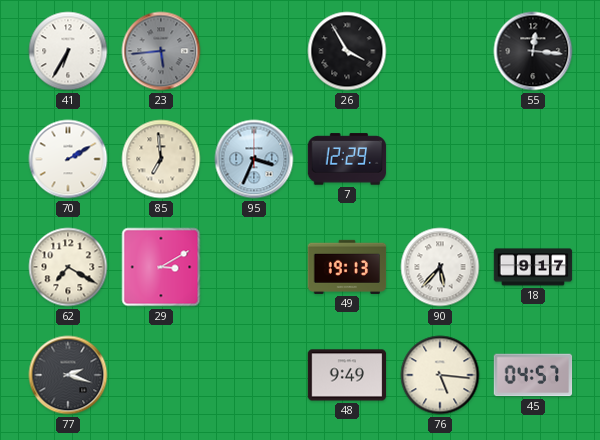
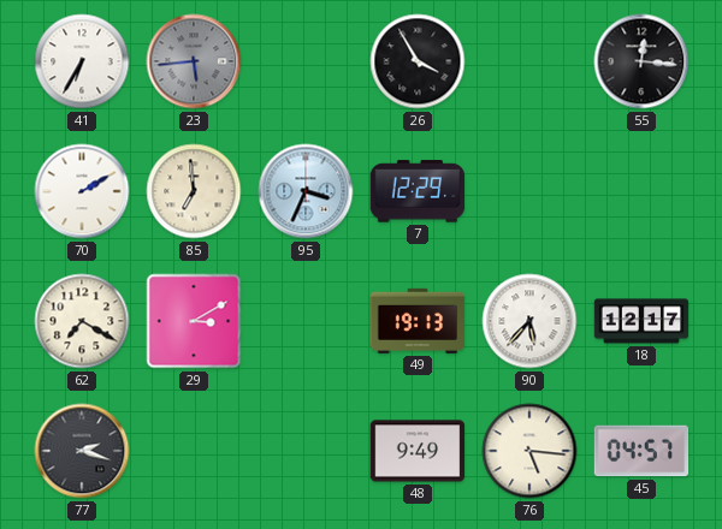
18: 9:17 -> 12:17 (641, 321)
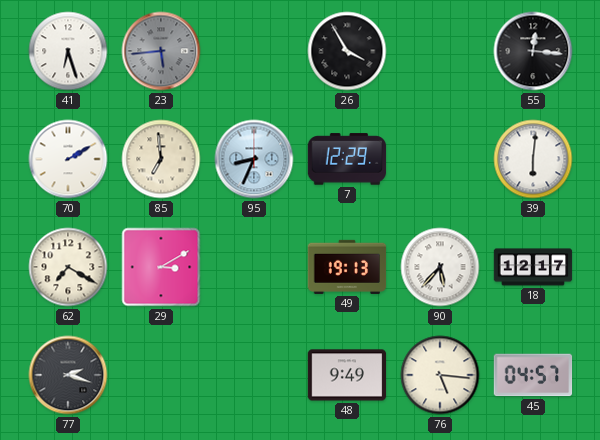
41: 6:35 -> 6:27 (68, 51)
95: 3:34 -> 8:34 (254, 159)
39: none -> 6:01 (533, 159)
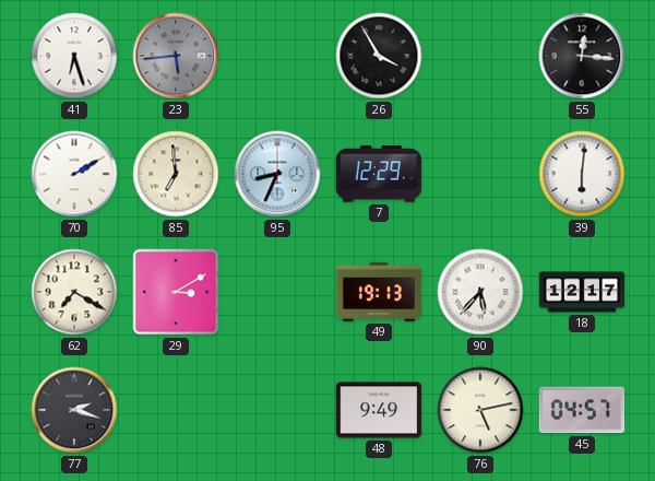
76: 5:16 -> 5:13 (480, 410)
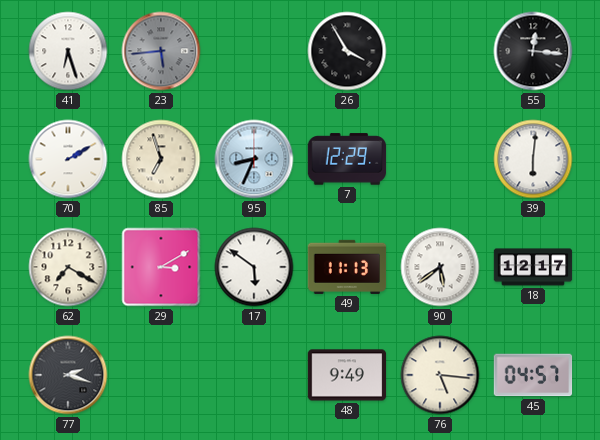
85: 6:59 -> 6:57 (161, 159)
17: none -> 5:51 (254, 267)
49: 19:13 -> 11:13 (347, 267)
90: 5:37 -> 5:39 (440, 267)
76: 5:13 -> 5:16 (440, 375)
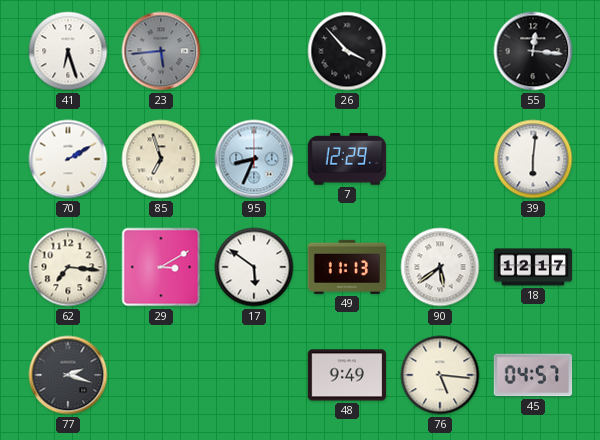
26: 3:55 -> 3:53 (347, 51)
62: 7:20 -> 7:16 (68, 267)
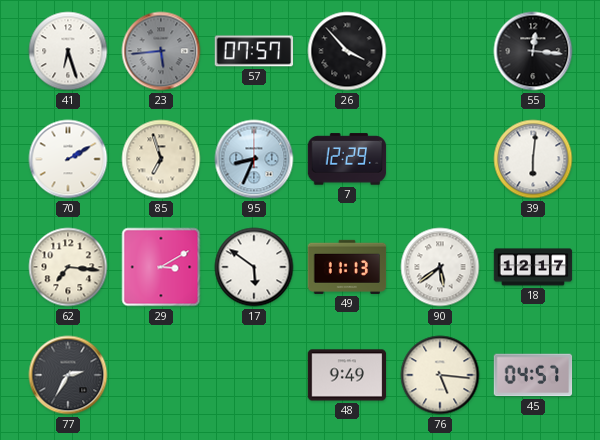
57: none -> 07:57 (254, 51)
77: 2:18 -> 2:35 (68, 375)
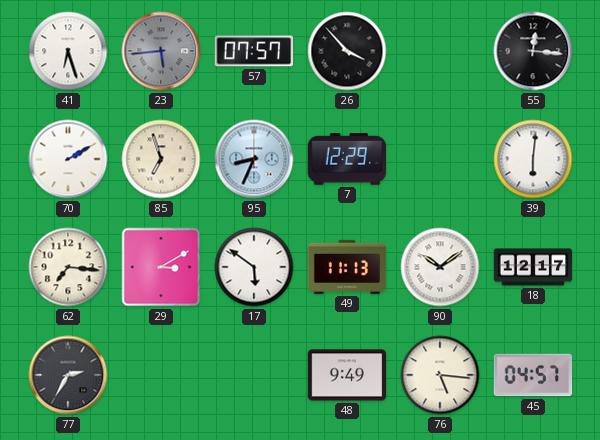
90: 5:39 -> 10:09 (440, 267)
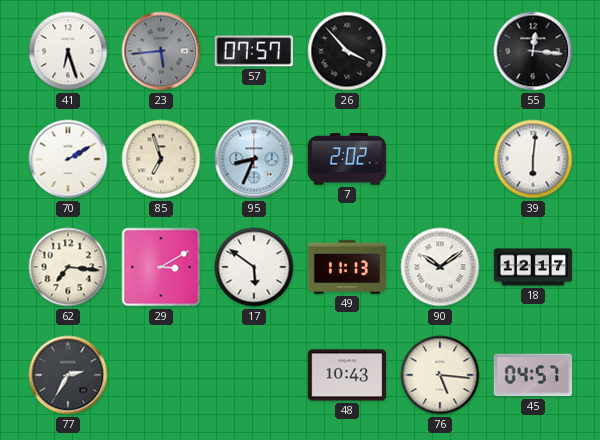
7: 12:29 -> 2:02 (347, 159)
48: 9:49 -> 10:43 (347, 375)
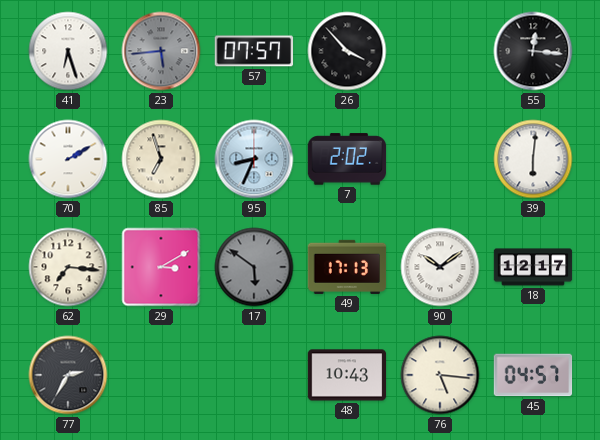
17 dial: white -> grey (254, 267)
49: 11:13 -> 17:13 (347, 267)
